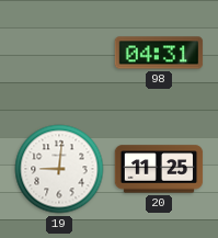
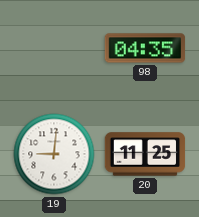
98: 04:31 -> 04:35 (145, 48)
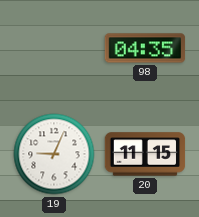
19: 9:01 -> 9:04 (54, 154)
20: 11:25 -> 11:15 (145, 154)
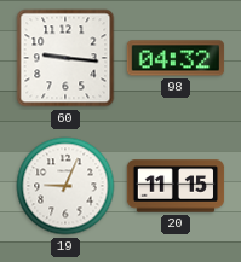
60: none -> 9:16 (65, 58)
98: 04:35 -> 04:32 (176, 58)
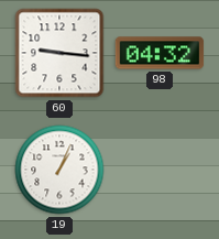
19: 9:04 -> 1:04 (59, 170)
20: 11:15 -> none (176, 186)
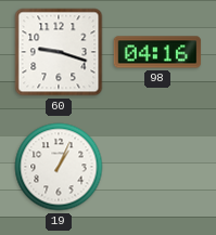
60: 9:16 -> 9:18 (59, 52)
98: 04:32 -> 04:16 (157, 52)
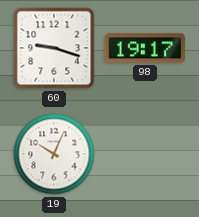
98: 04:16 -> 19:17 (145, 48)
19: 1:04 -> 10:04 (54, 154)
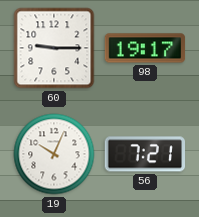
60: 9:18 -> 9:15 (54, 48)
56: none -> 7:21 (145, 154)
